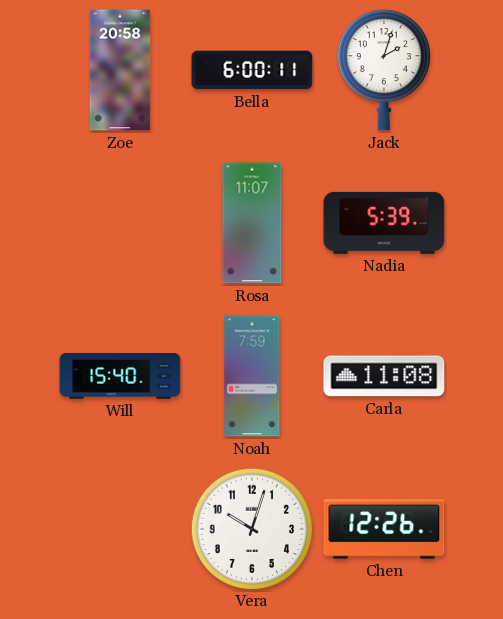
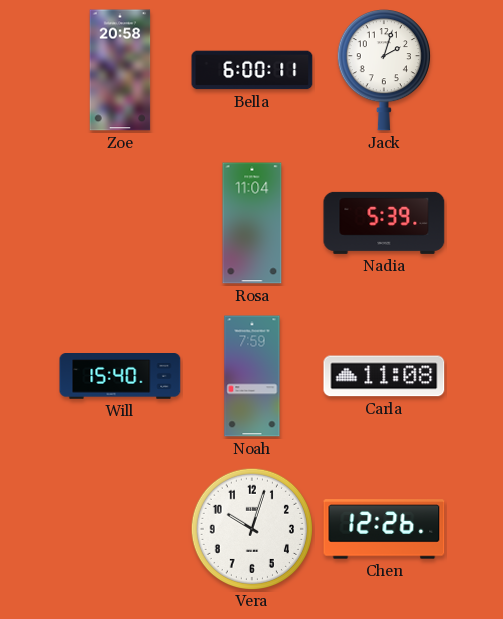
Rosa: 11:07 -> 11:04 (252, 223)
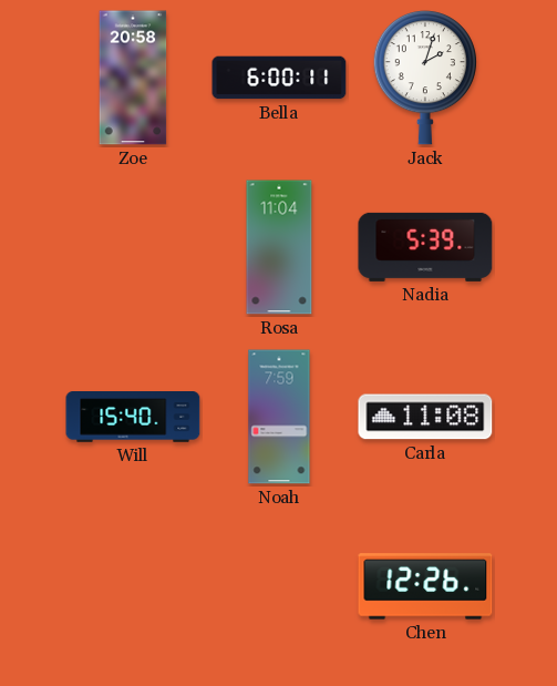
Vera: 10:03 -> none (251, 528)
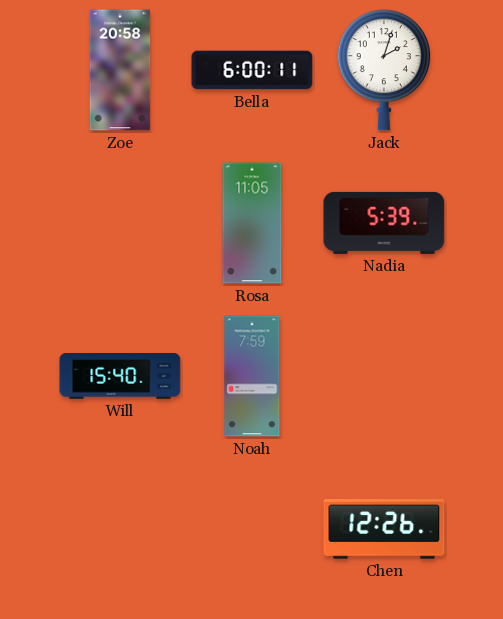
Rosa: 11:04 -> 11:05 (252, 223)
Carla: 11:08 -> none (425, 417)
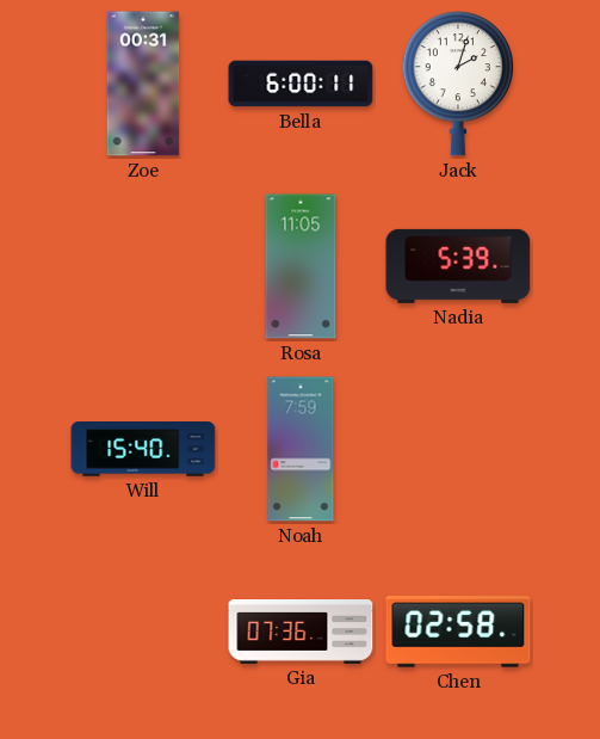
Zoe: 20:58 -> 00:31 (143, 84)
Gia: none -> 07:36 (301, 633)
Chen: 12:26 -> 02:58 (458, 632)
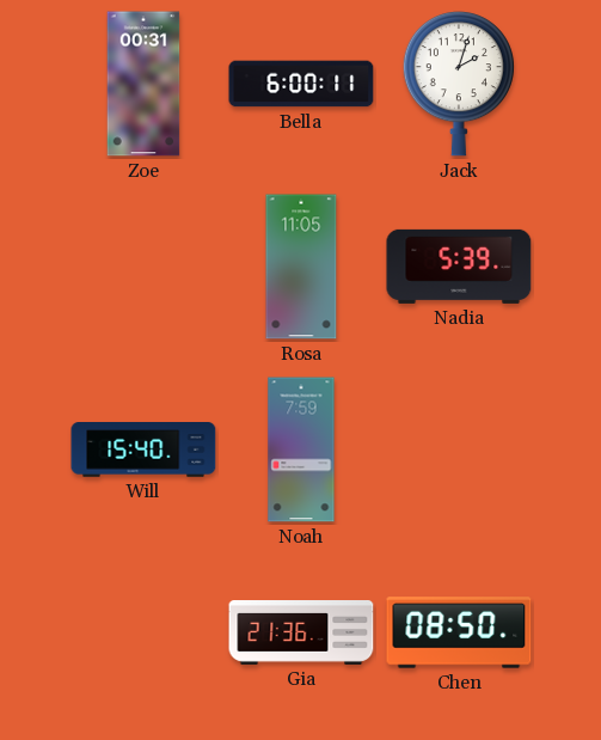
Gia: 07:36 -> 21:36 (301, 634)
Chen: 02:58 -> 08:50 (459, 632)
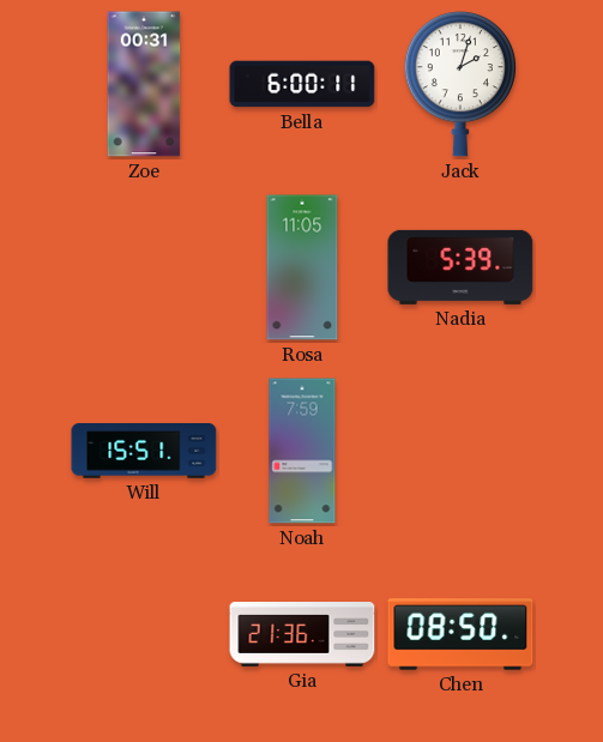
Will: 15:40 -> 15:51 (144, 451)
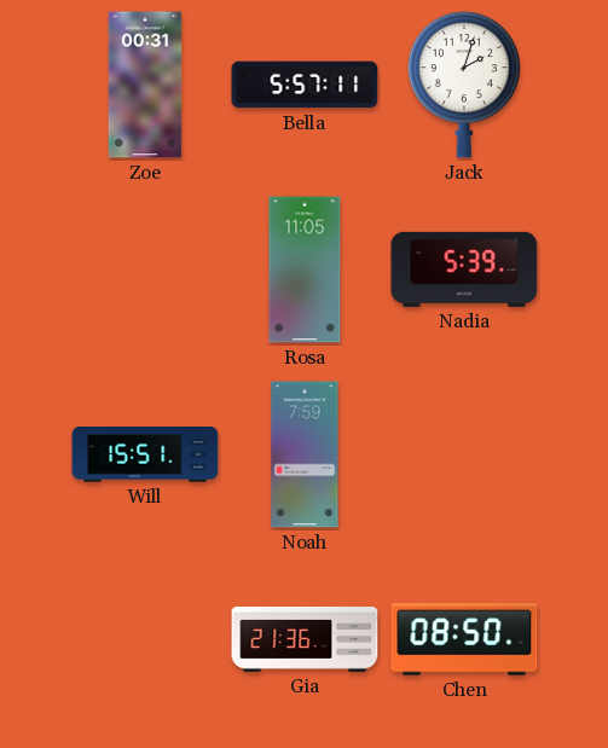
Bella: 6:00 -> 5:57 (305, 85)
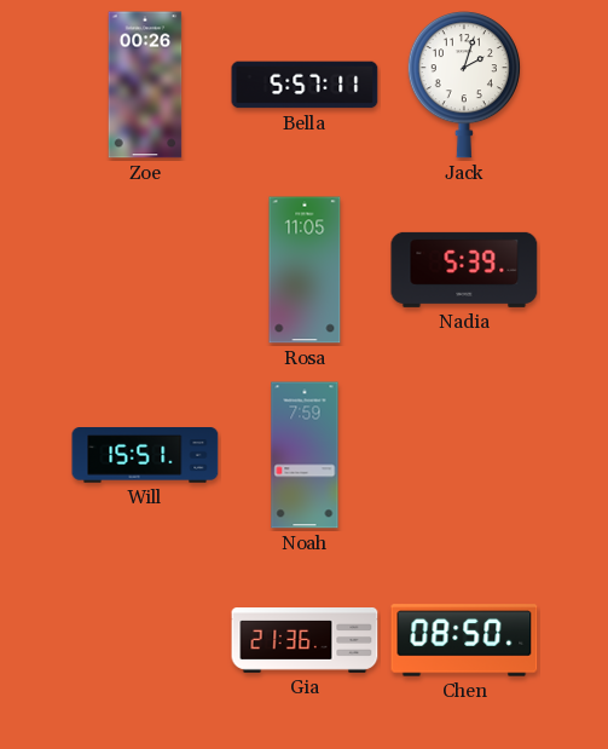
Zoe: 00:31 -> 00:26 (145, 85)
